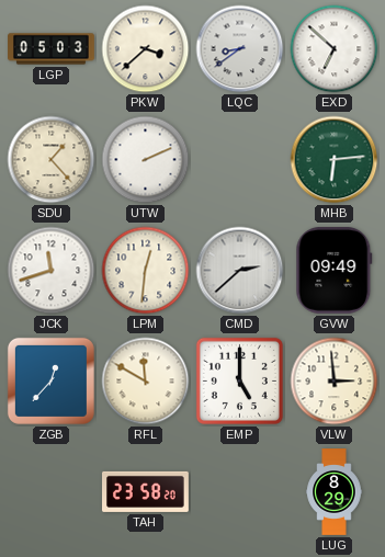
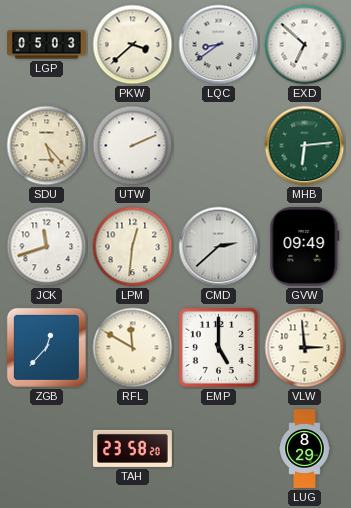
SDU: 1:23 -> 5:23 (47, 146)
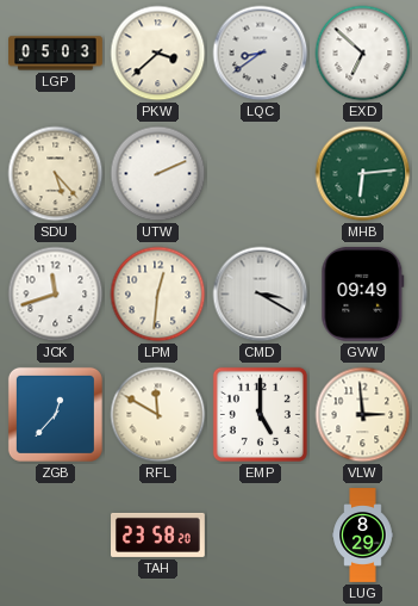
CMD: 2:38 -> 3:20 (261, 295)
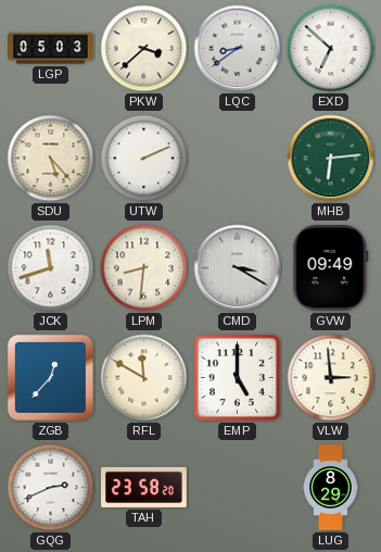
LPM: 12:31 -> 8:31 (144, 268)
GQG: none -> 2:41 (51, 488)
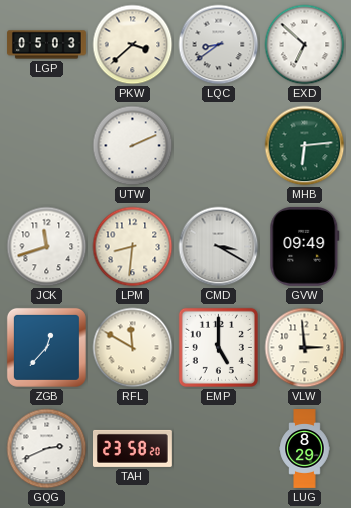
SDU: 5:23 -> none (51, 159)
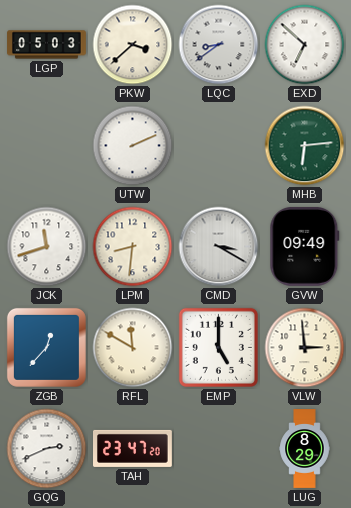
TAH: 23:58 -> 23:47 (133, 448)
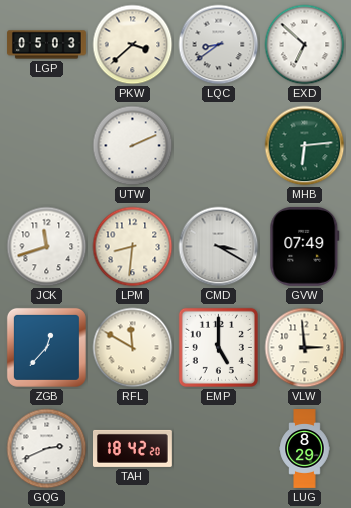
GVW: 09:49 -> 07:49 (305, 246)
TAH: 23:47 -> 18:42 (133, 448)
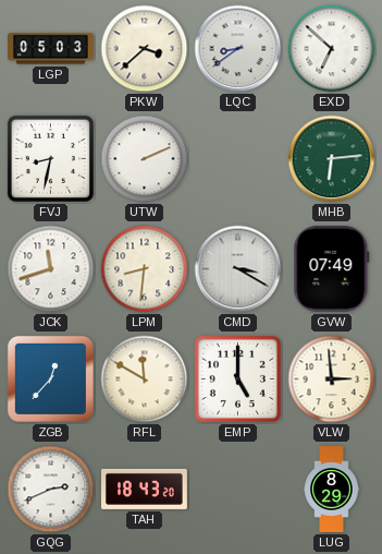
FVJ: none -> 8:32 (50, 158)
TAH: 18:42 -> 18:43 (145, 489)
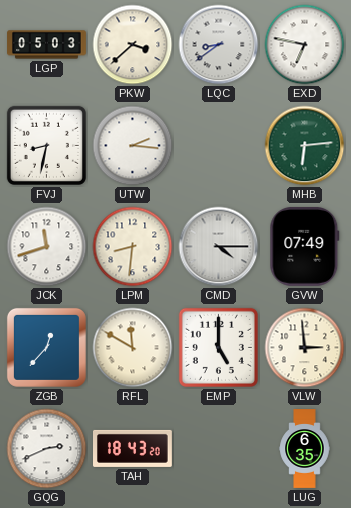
EXD: 6:52 -> 6:47 (305, 45)
UTW: 2:11 -> 2:16 (133, 146)
CMD: 3:20 -> 4:15 (219, 247)
LUG: 8:29 -> 6:35 (305, 449)
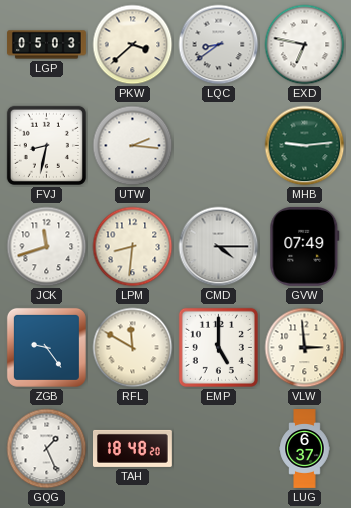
MHB: 6:14 -> 9:14 (305, 146)
ZGB: 12:37 -> 9:24 (46, 347)
GQG: 2:41 -> 1:26 (47, 449)
TAH: 18:43 -> 18:48 (133, 448)
LUG: 6:35 -> 6:37 (305, 449)
